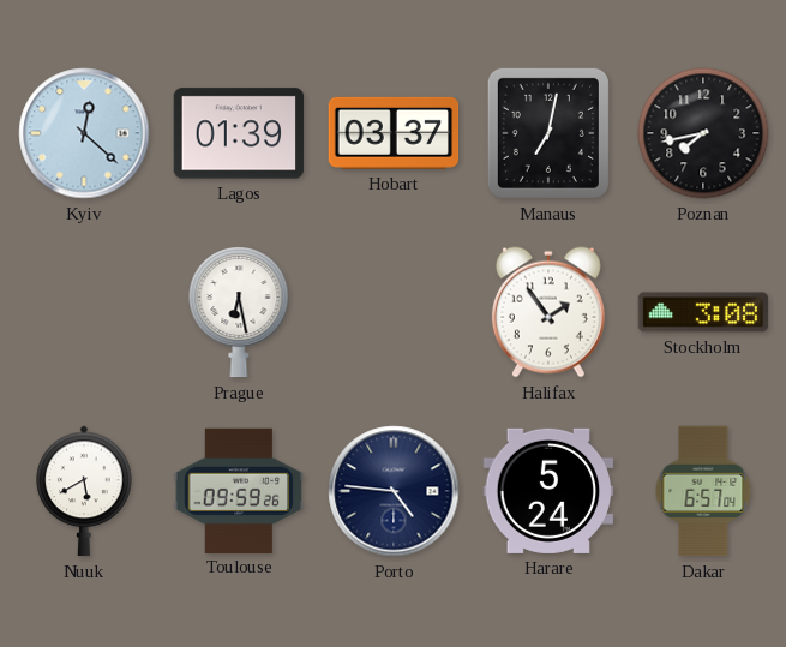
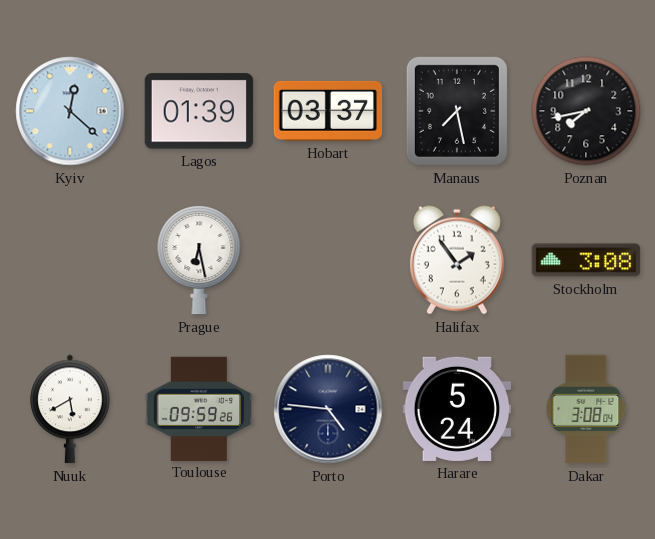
Manaus: 7:02 -> 7:28 (457, 111)
Dakar: 6:57 -> 3:08 (586, 409)
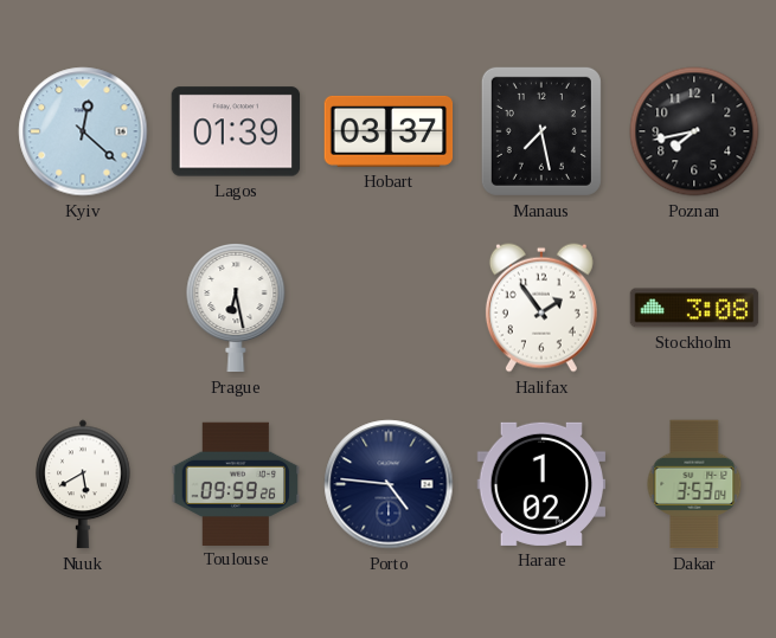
Harare: 5:24 -> 1:02 (541, 484)
Dakar: 3:08 -> 3:53 (694, 484)
